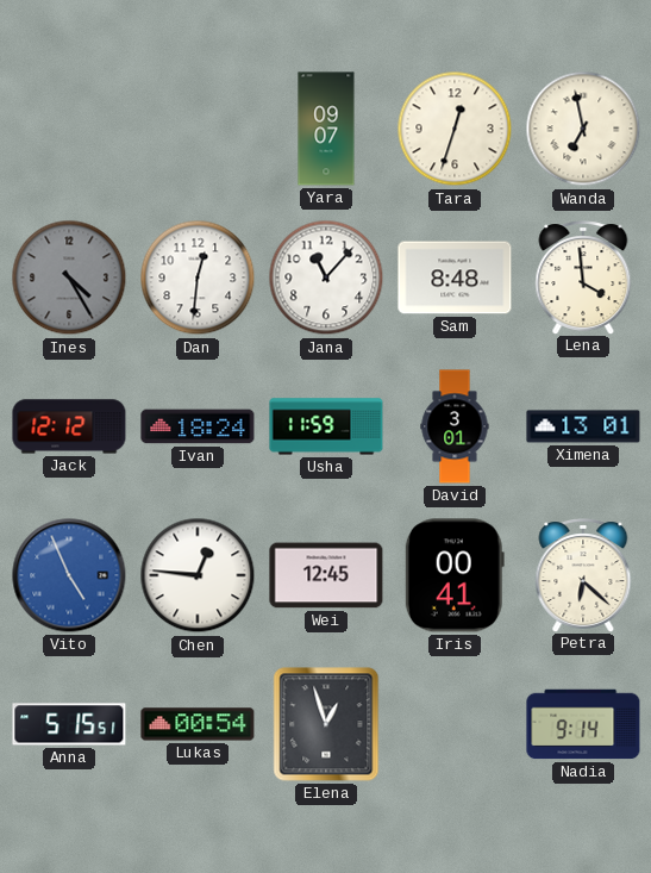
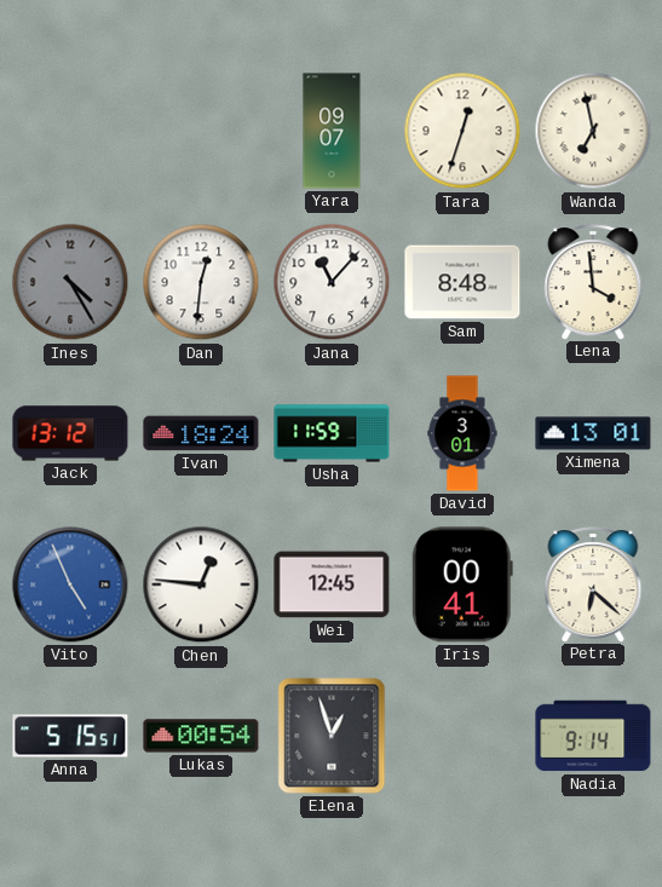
Jack: 12:12 -> 13:12 (70, 433)
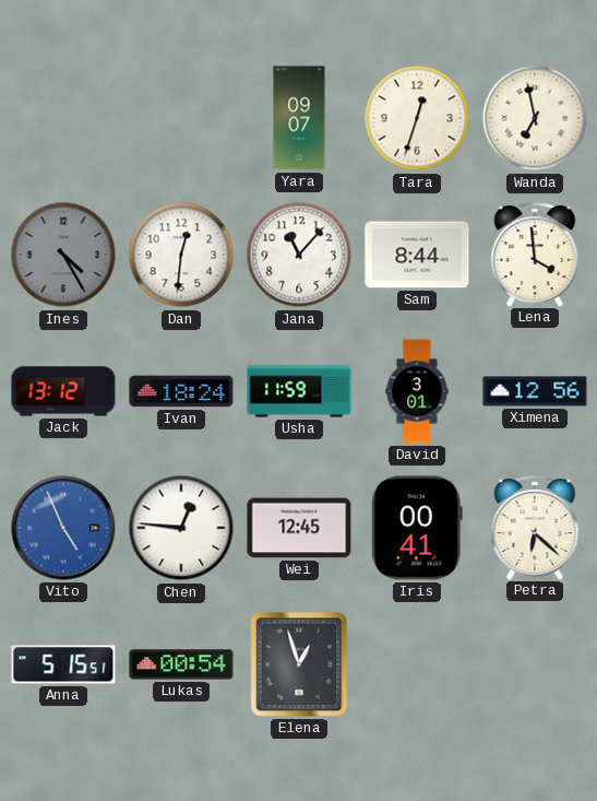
Sam: 8:48 -> 8:44 (417, 255)
Ximena: 13:01 -> 12:56 (535, 391)
Nadia: 9:14 -> none (593, 736)
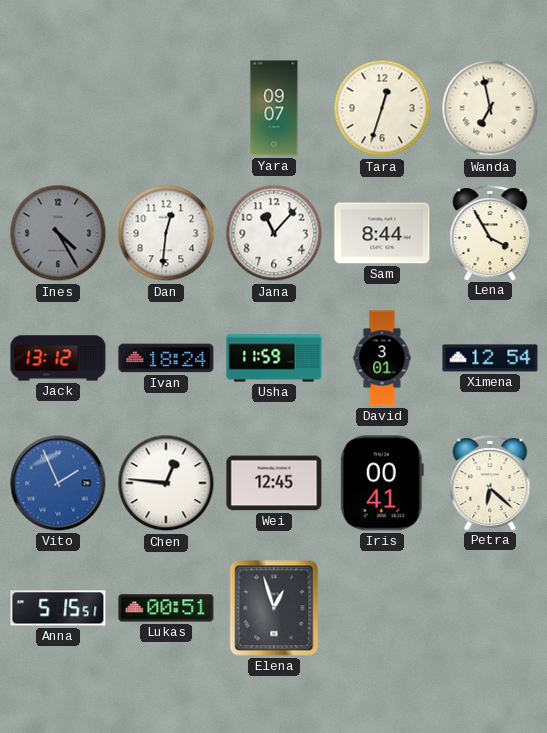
Lena: 3:59 -> 3:55 (490, 233)
Ximena: 12:56 -> 12:54 (490, 358)
Vito: 4:56 -> 1:56 (58, 483)
Lukas: 00:54 -> 00:51 (166, 608)
